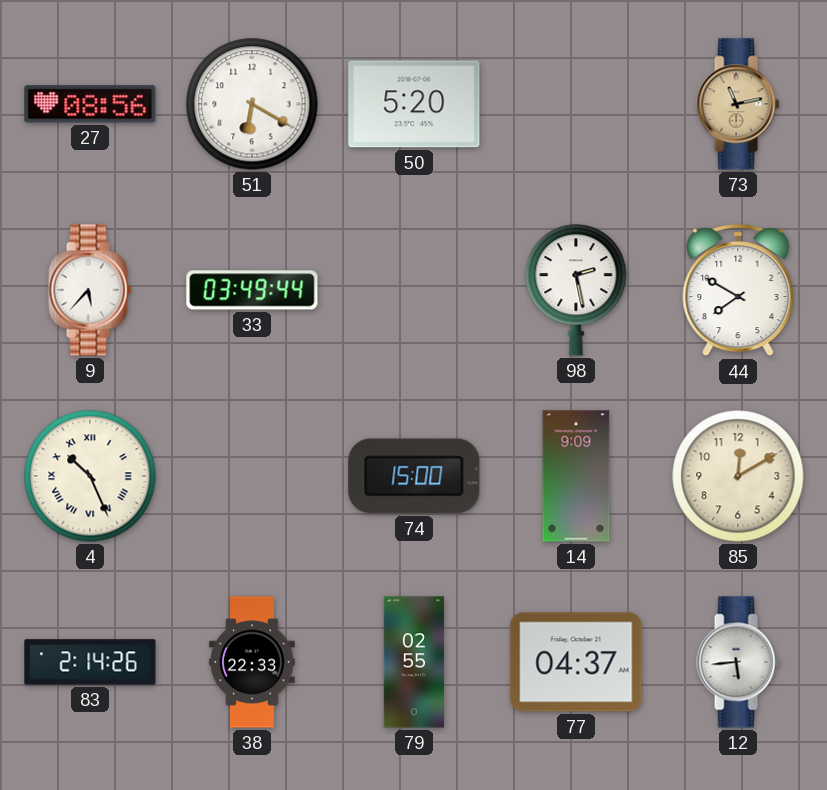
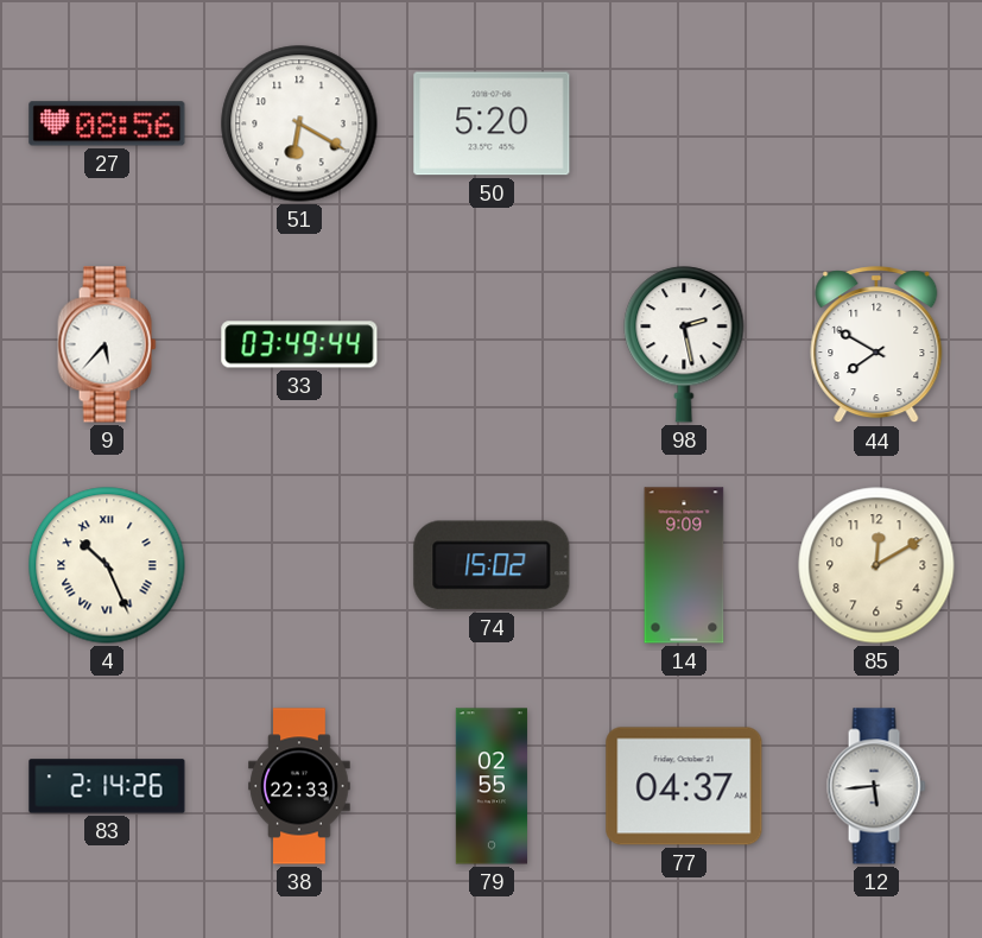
73: 11:13 -> none (738, 104)
74: 15:00 -> 15:02 (492, 565)
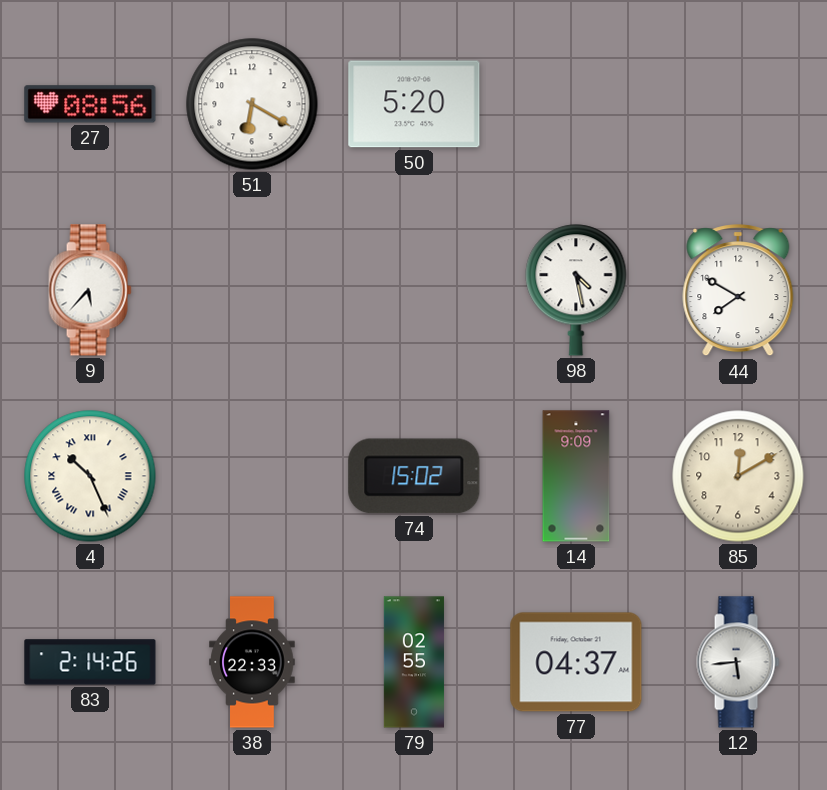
33: 03:49 -> none (299, 344)
98: 2:28 -> 4:28 (576, 290)
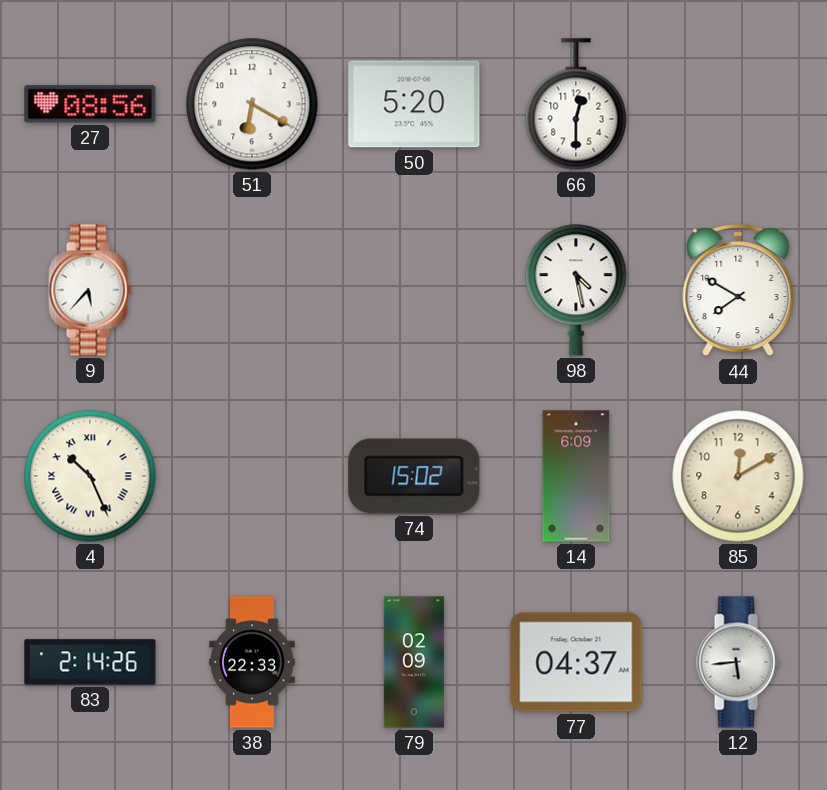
66: none -> 12:30 (576, 104)
14: 9:09 -> 6:09 (576, 476)
79: 02:55 -> 02:09 (413, 662)
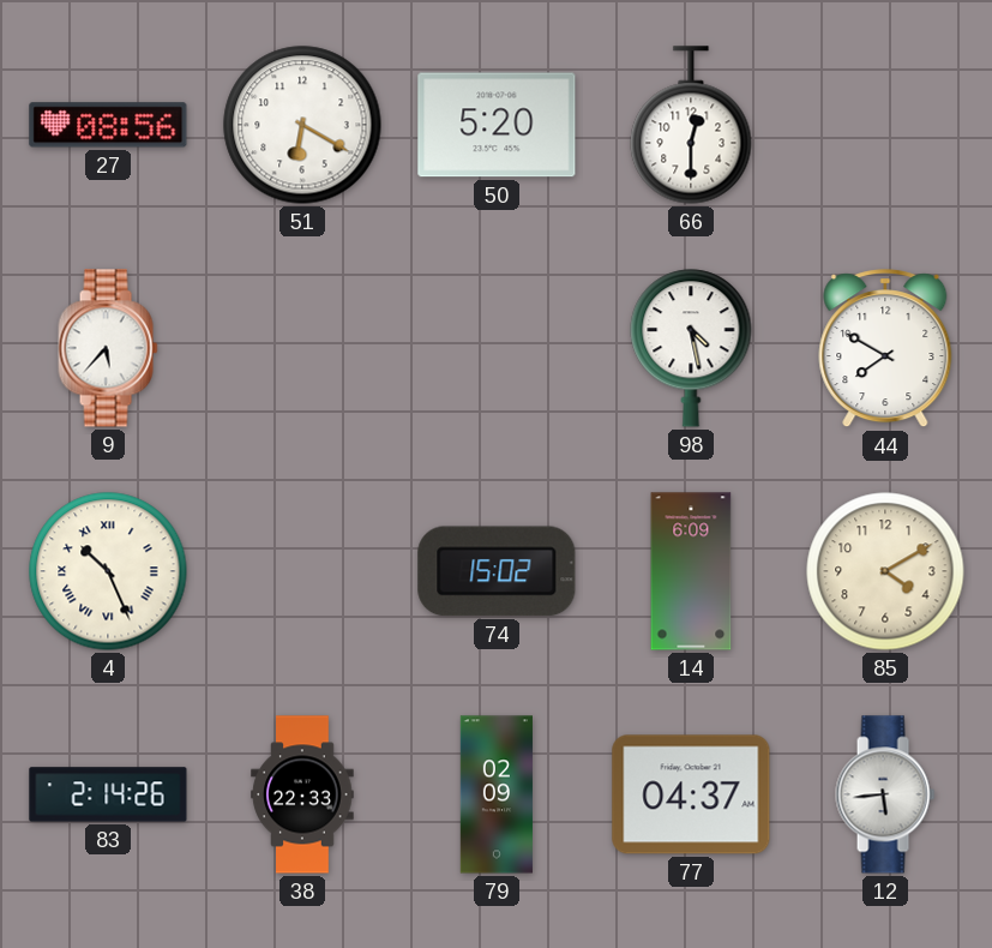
85: 12:10 -> 4:10 (885, 571)
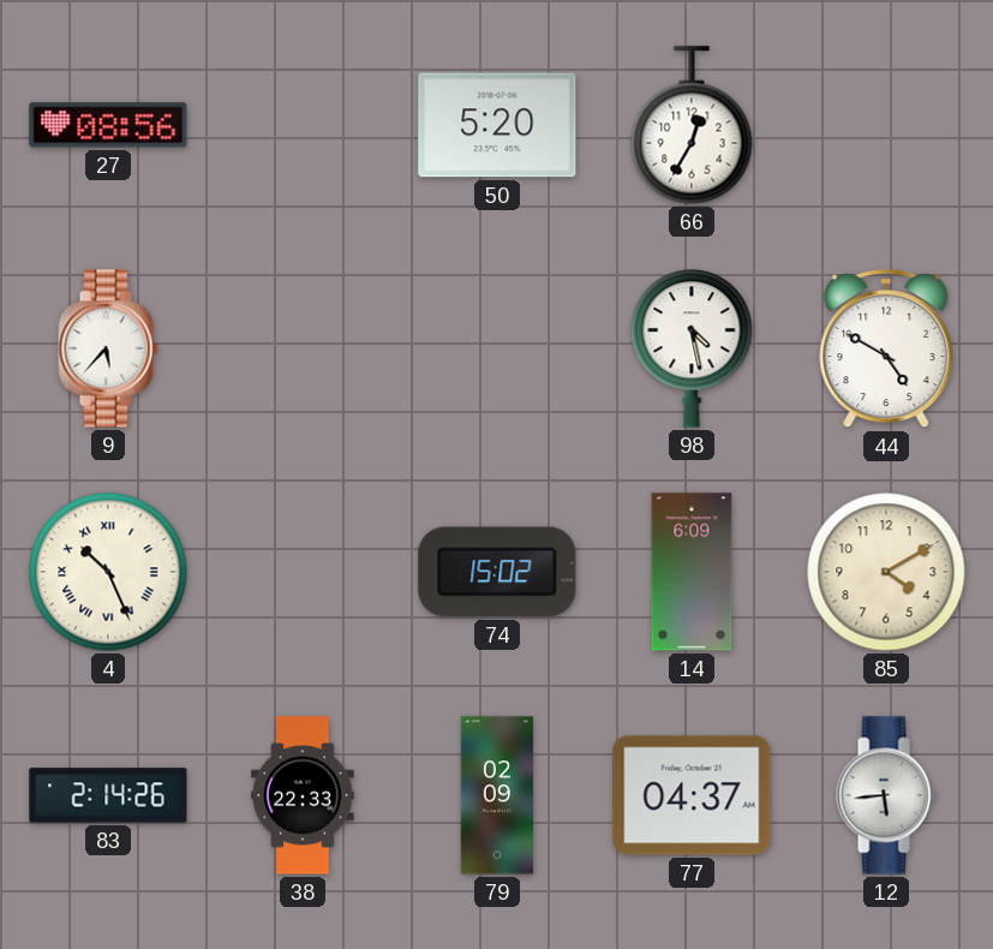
51: 6:20 -> none (302, 125)
66: 12:30 -> 12:35 (692, 125)
44: 7:50 -> 4:50 (886, 350)
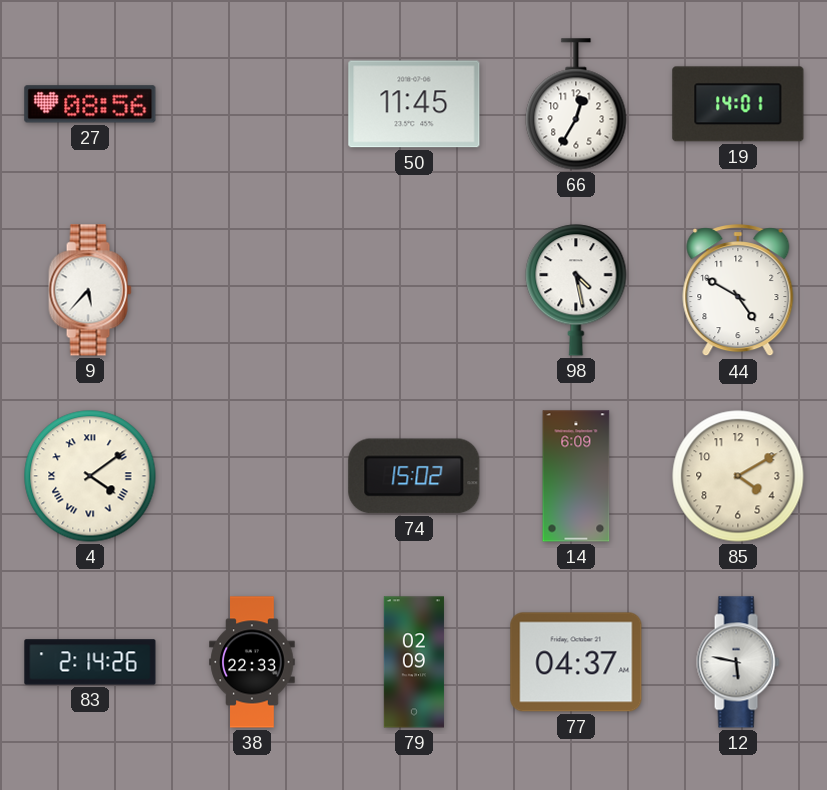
50: 5:20 -> 11:45 (414, 104)
19: none -> 14:01 (738, 104)
4: 10:26 -> 4:09 (90, 476)
12: 5:44 -> 5:47 (738, 662)
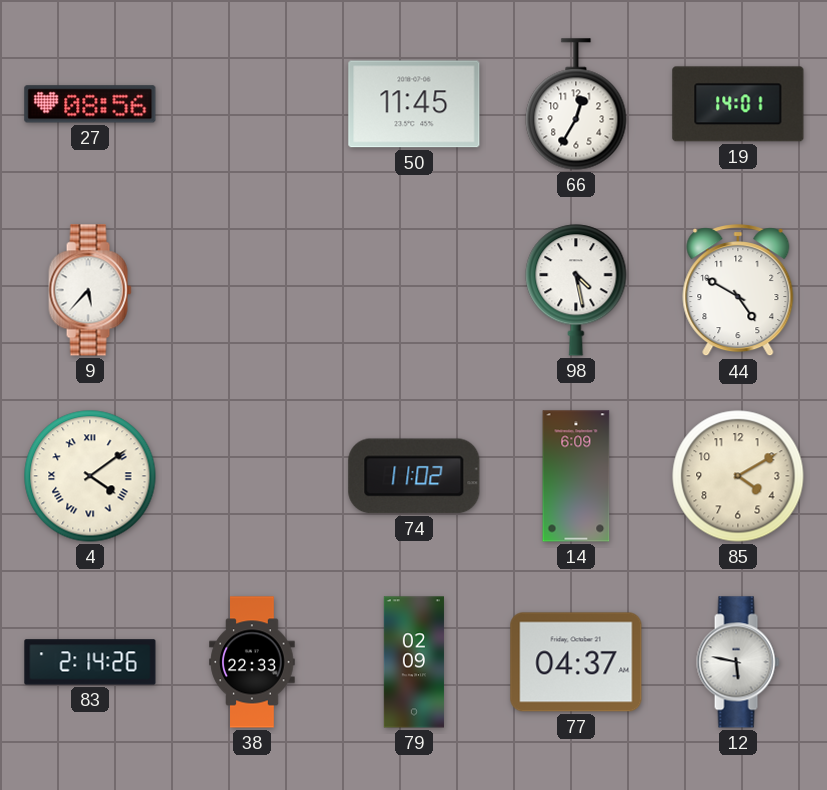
74: 15:02 -> 11:02 (414, 476)
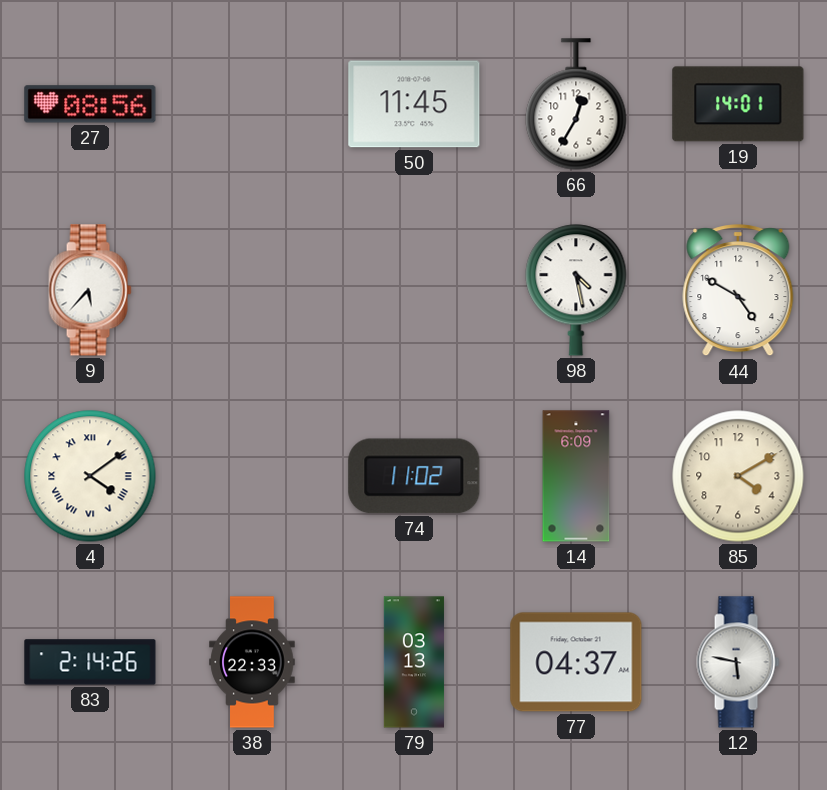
79: 02:09 -> 03:13 (413, 662)
